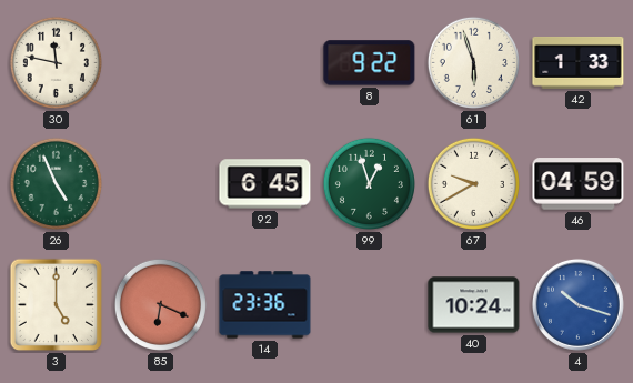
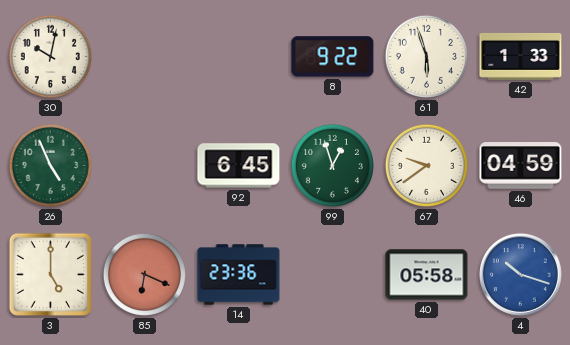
30: 11:47 -> 10:02 (50, 56)
67: 9:40 -> 9:39 (426, 165)
40: 10:24 -> 05:58 (427, 275)
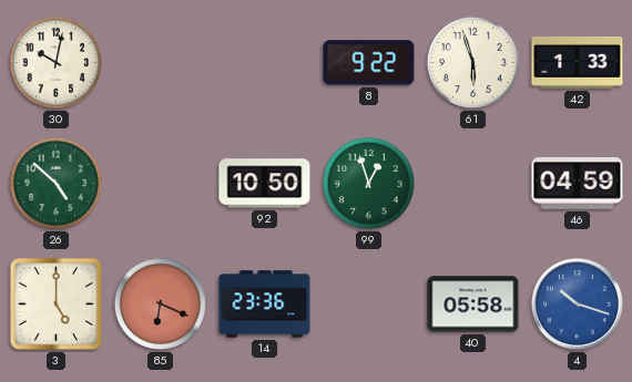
26: 4:56 -> 4:52 (55, 183)
92: 6:45 -> 10:50 (265, 184)
67: 9:39 -> none (426, 165)
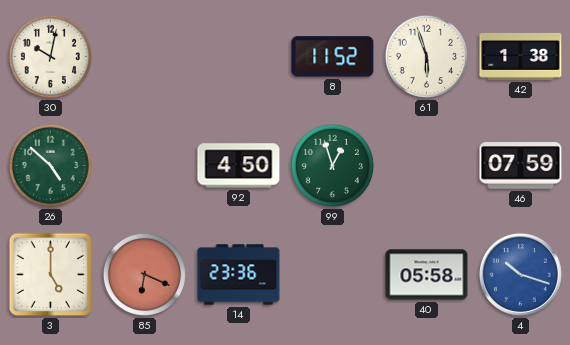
8: 9:22 -> 11:52 (333, 57)
42: 1:33 -> 1:38 (521, 56)
92: 10:50 -> 4:50 (239, 166)
46: 04:59 -> 07:59 (521, 166)
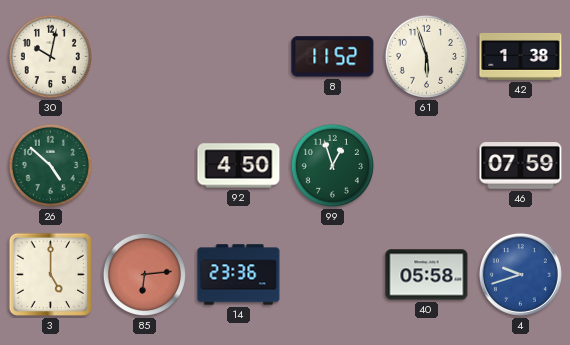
85: 6:19 -> 6:14 (144, 274)
4: 10:18 -> 9:42 (520, 274)
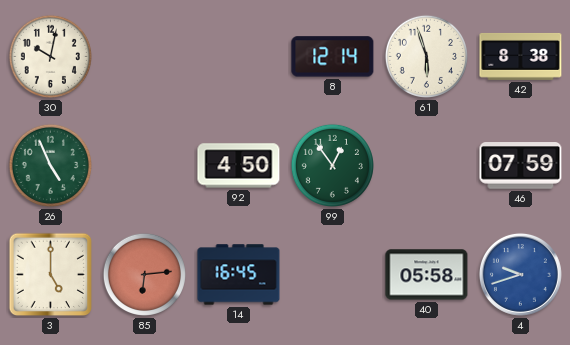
8: 11:52 -> 12:14 (333, 57)
42: 1:38 -> 8:38 (521, 56)
26: 4:52 -> 4:56 (50, 165)
99: 12:57 -> 12:54 (332, 165)
14: 23:36 -> 16:45 (239, 275)
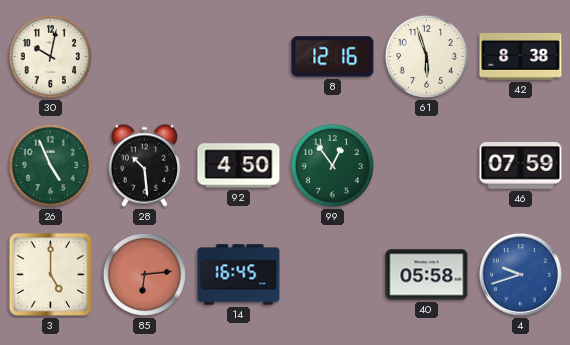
8: 12:14 -> 12:16 (333, 57)
28: none -> 10:29 (145, 165)
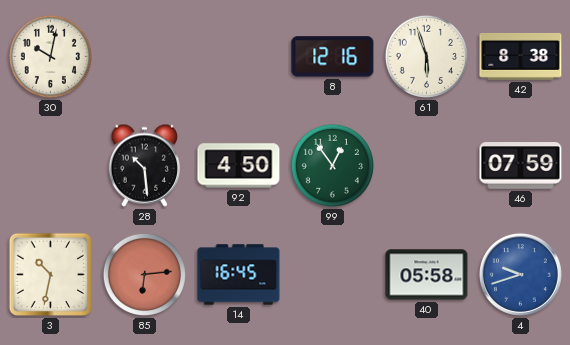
26: 4:56 -> none (50, 165)
3: 5:00 -> 10:32 (51, 275)
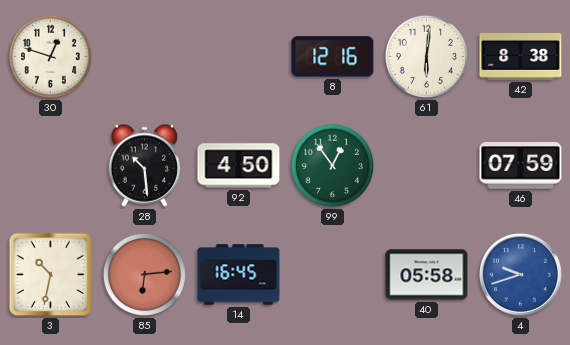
30: 10:02 -> 12:48 (50, 56)
61: 5:57 -> 6:01 (426, 56)
